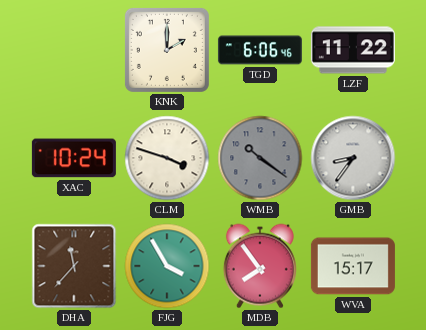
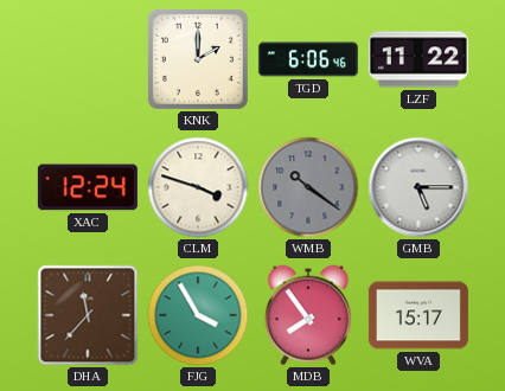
XAC: 10:24 -> 12:24 (88, 187)
GMB: 8:36 -> 5:15 (418, 187)
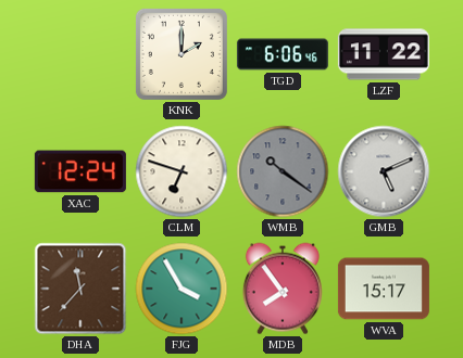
CLM: 3:48 -> 6:48 (182, 171)
GMB: 5:15 -> 5:11 (384, 171)
